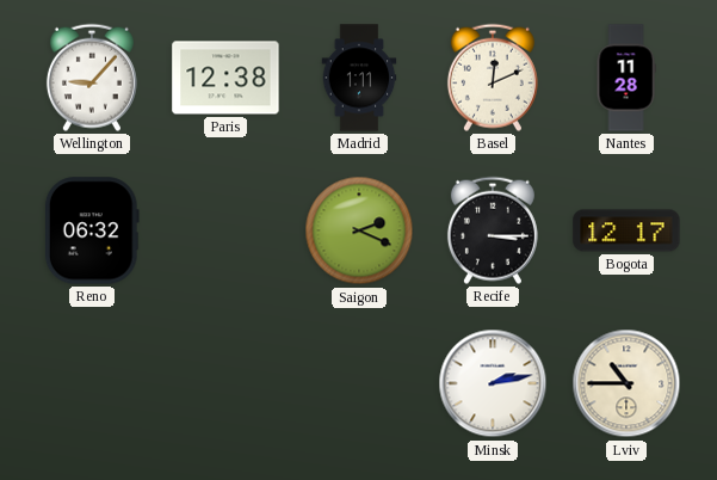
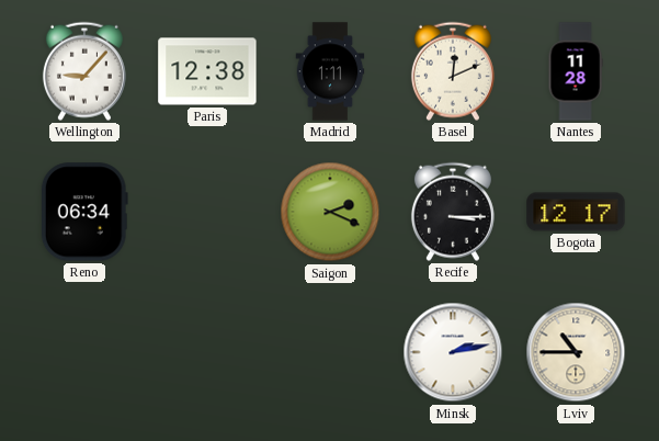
Reno: 06:32 -> 06:34 (84, 212)
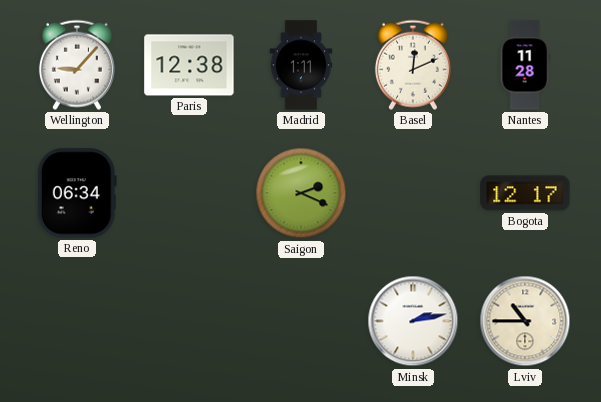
Recife: 3:15 -> none (453, 212)
